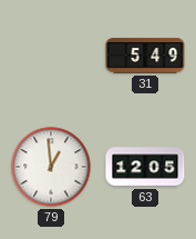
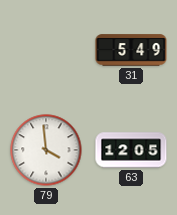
79: 12:59 -> 3:59 (46, 150)
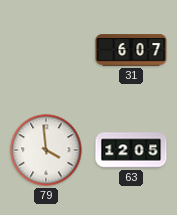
31: 5:49 -> 6:07 (131, 50)
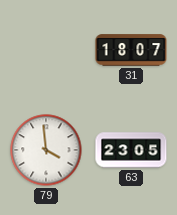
31: 6:07 -> 18:07 (131, 50)
63: 12:05 -> 23:05 (131, 150)
